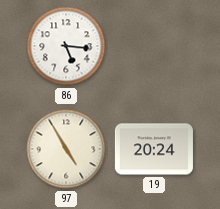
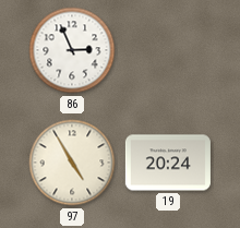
86: 5:16 -> 2:56 (72, 50)
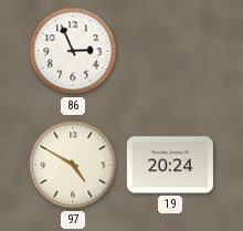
97: 4:55 -> 4:50 (73, 165)
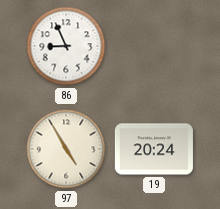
86: 2:56 -> 8:56 (66, 46)
97: 4:50 -> 4:55 (66, 149)
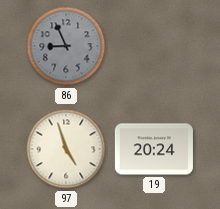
86 dial: white -> grey (66, 46)
97: 4:55 -> 4:57 (66, 149)
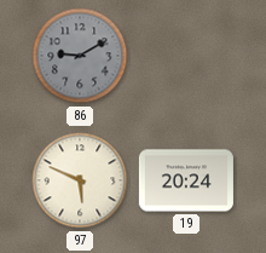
86: 8:56 -> 9:10 (80, 56)
97: 4:57 -> 5:49 (80, 180)
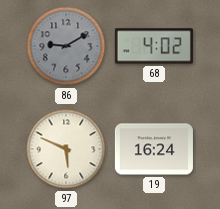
68: none -> 4:02 (154, 46)
19: 20:24 -> 16:24 (154, 149)
